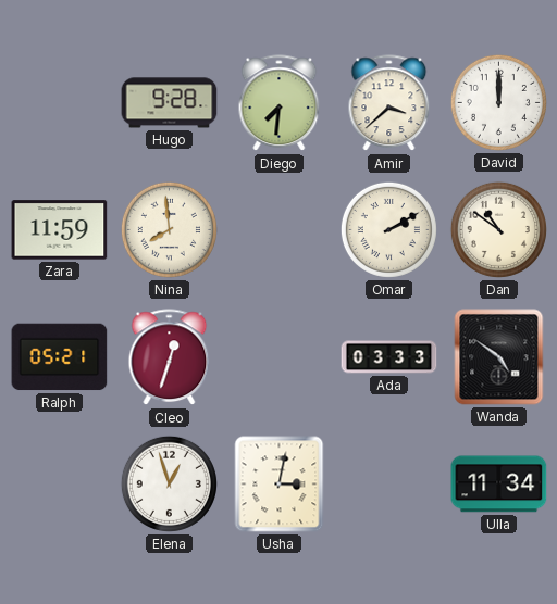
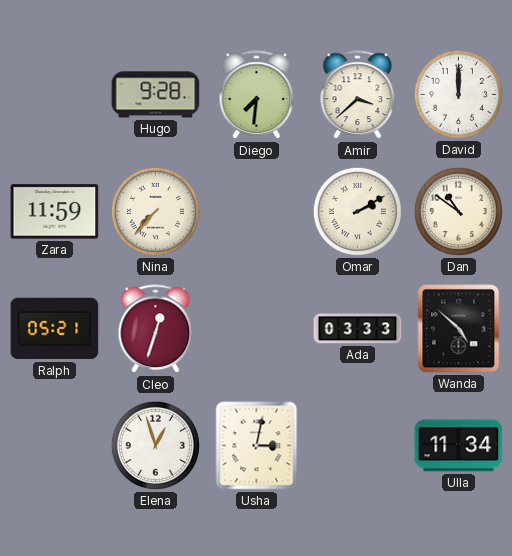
Nina: 7:59 -> 7:37 (155, 211)
Wanda: 4:51 -> 4:52 (459, 329)
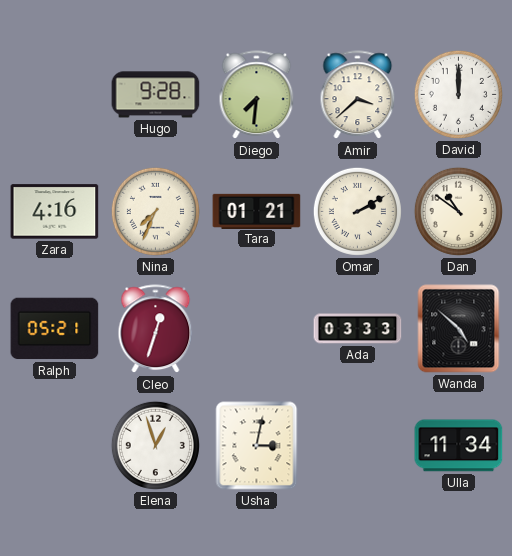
Zara: 11:59 -> 4:16 (55, 212)
Nina: 7:37 -> 7:34 (155, 211)
Tara: none -> 01:21 (257, 211)
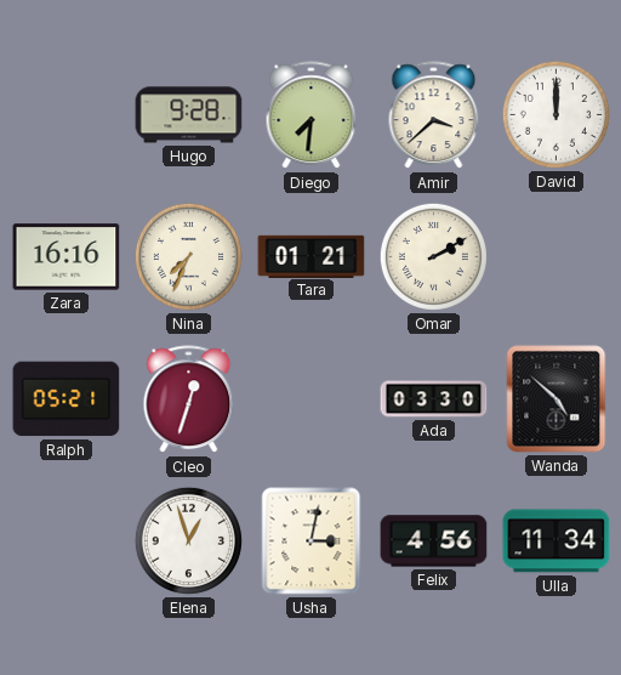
Zara: 4:16 -> 16:16 (67, 257)
Dan: 10:51 -> none (458, 211)
Ada: 03:33 -> 03:30 (434, 399)
Felix: none -> 4:56 (434, 541)
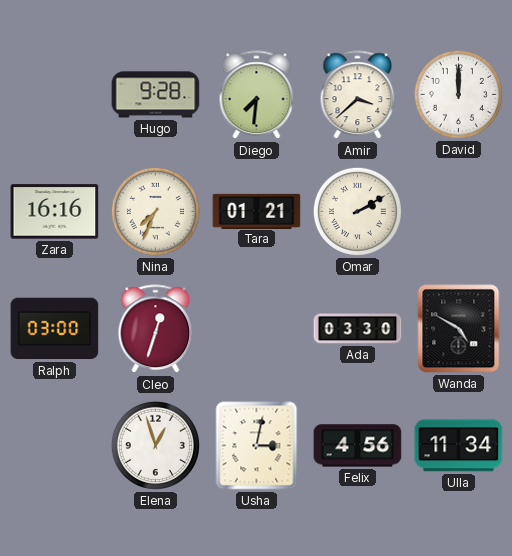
Ralph: 05:21 -> 03:00 (55, 329)
Wanda: 4:52 -> 4:50 (459, 329)
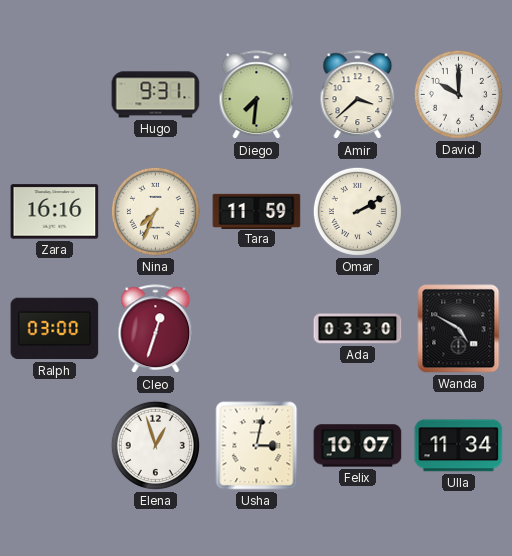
Hugo: 9:28 -> 9:31 (156, 95)
David: 12:00 -> 10:00 (458, 94)
Tara: 01:21 -> 11:59 (257, 211)
Felix: 4:56 -> 10:07 (358, 446)
